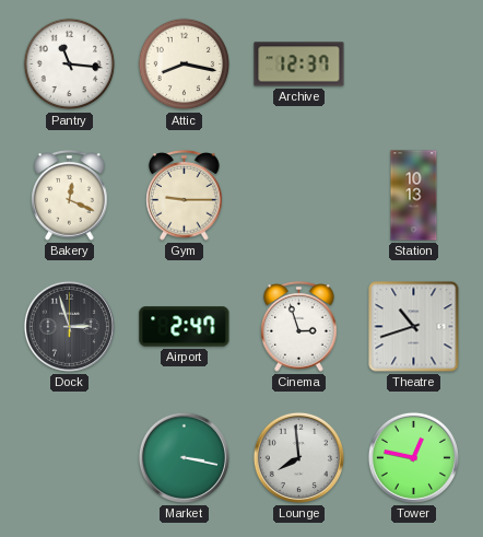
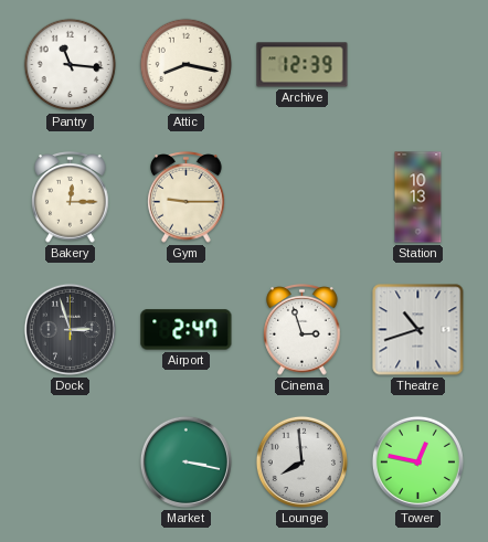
Archive: 12:37 -> 12:39 (303, 65)
Bakery: 12:19 -> 12:15 (71, 198)
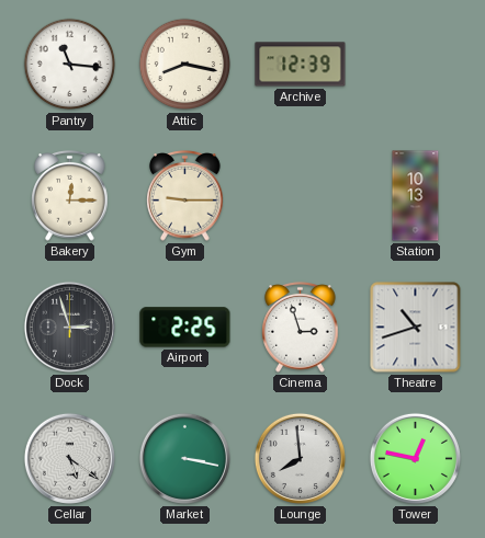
Airport: 2:47 -> 2:25 (185, 328)
Cellar: none -> 5:21 (69, 458)
